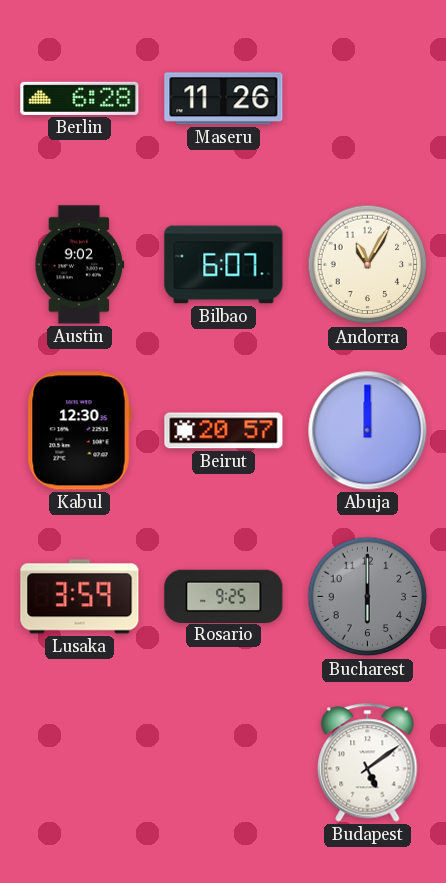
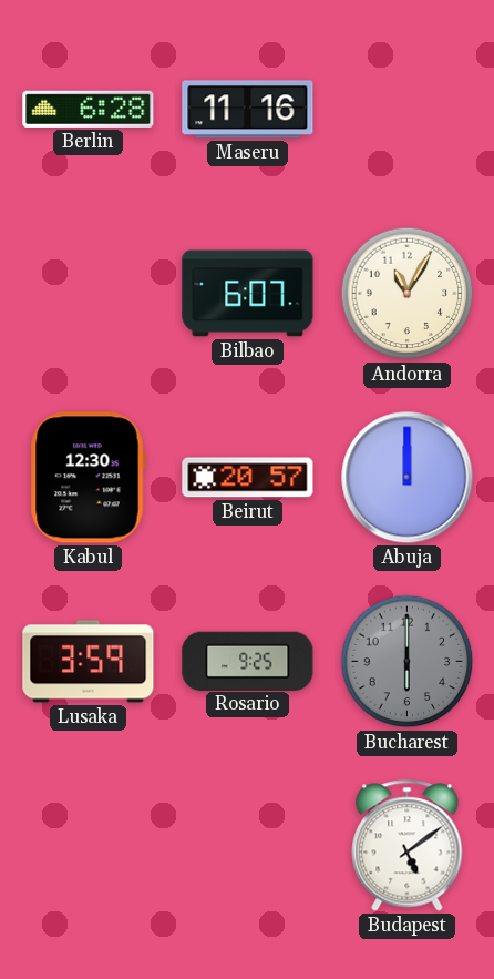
Maseru: 11:26 -> 11:16 (248, 110)
Austin: 9:02 -> none (80, 265)
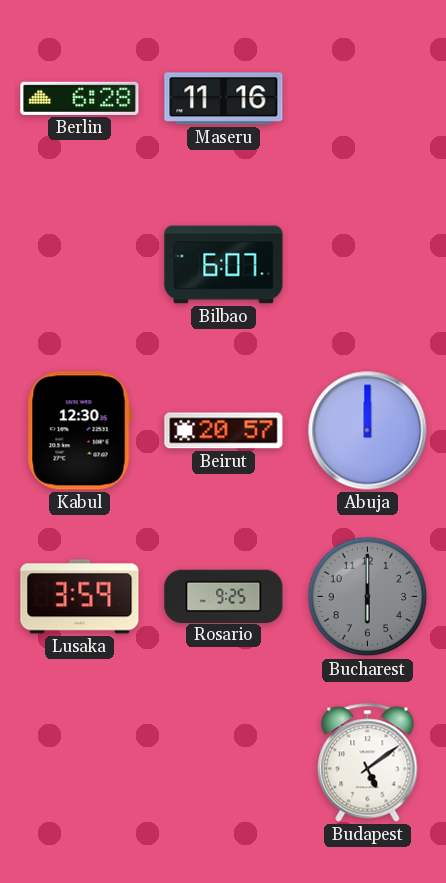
Andorra: 11:05 -> none (408, 294)
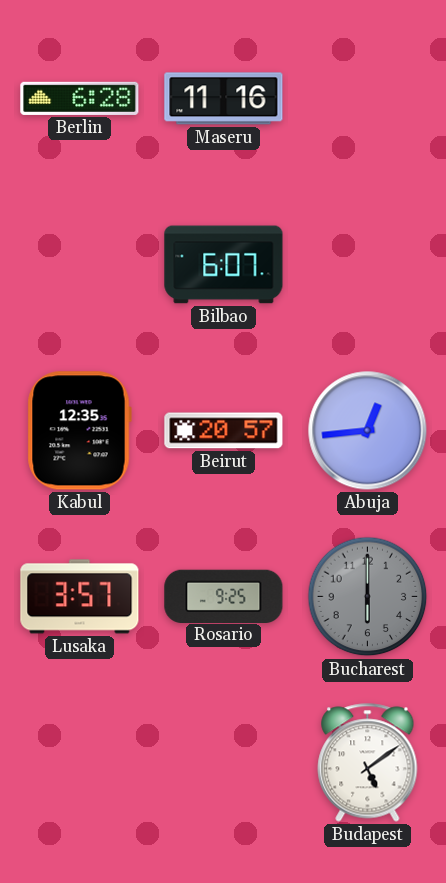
Kabul: 12:30 -> 12:35 (79, 431)
Abuja: 12:00 -> 12:44 (368, 431)
Lusaka: 3:59 -> 3:57 (80, 597)
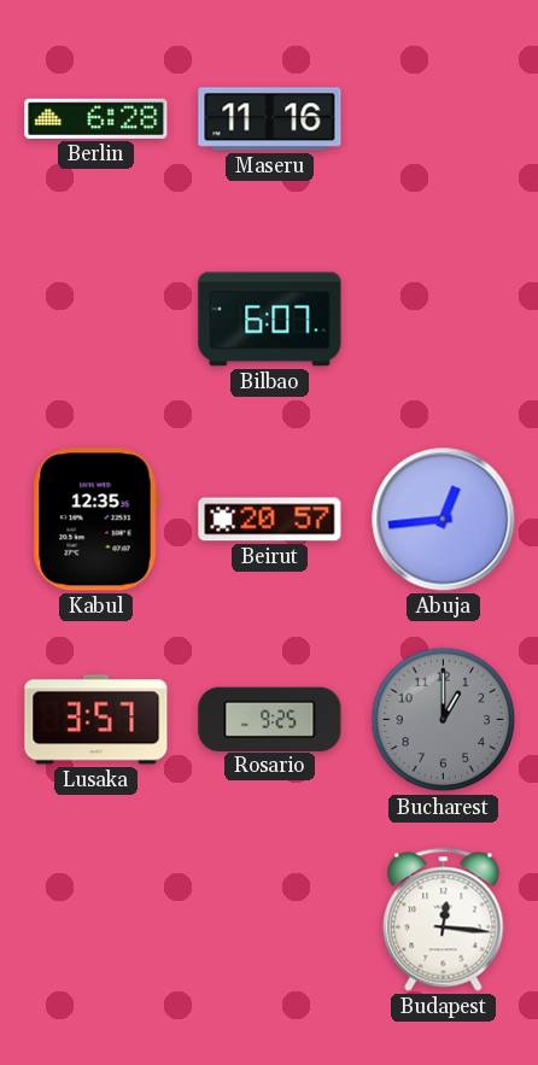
Bucharest: 6:00 -> 1:00 (444, 720)
Budapest: 5:09 -> 12:16 (444, 920)
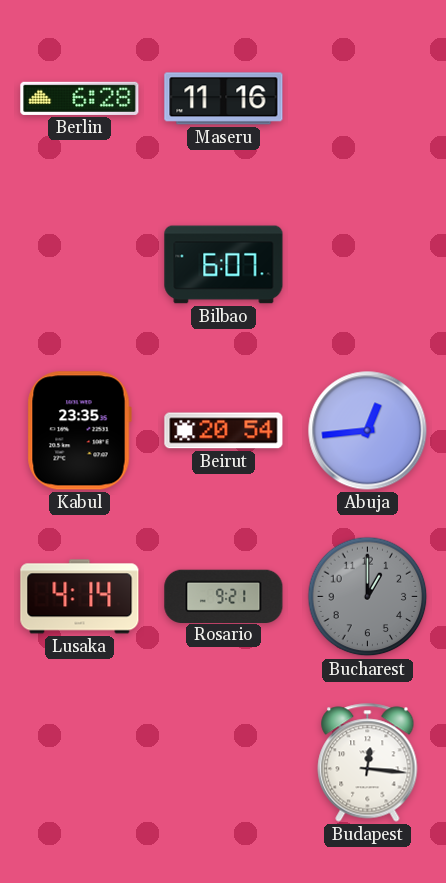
Kabul: 12:35 -> 23:35 (79, 431)
Beirut: 20:57 -> 20:54 (224, 431)
Lusaka: 3:57 -> 4:14 (80, 597)
Rosario: 9:25 -> 9:21 (224, 596)
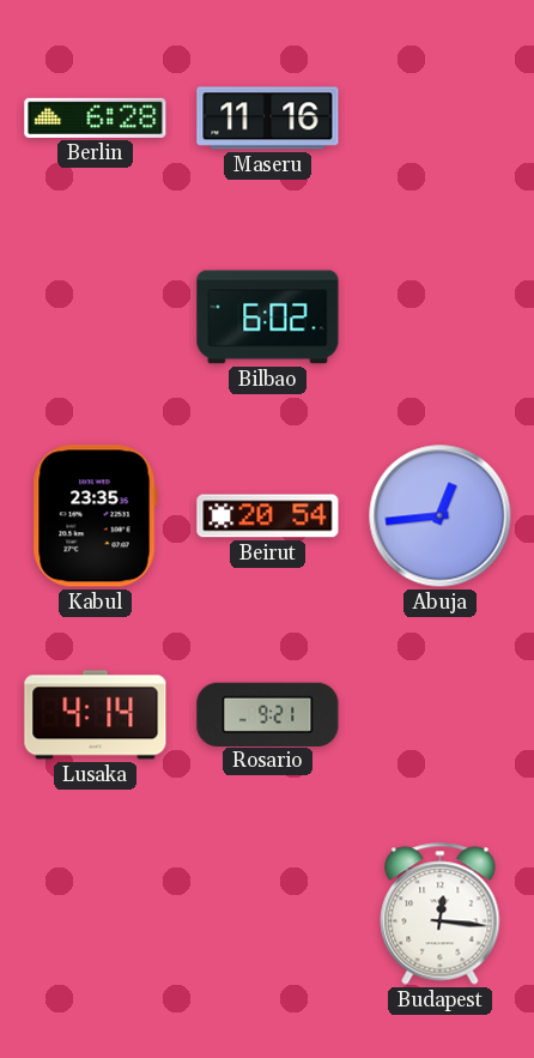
Bilbao: 6:07 -> 6:02 (268, 318)
Bucharest: 1:00 -> none (368, 597)
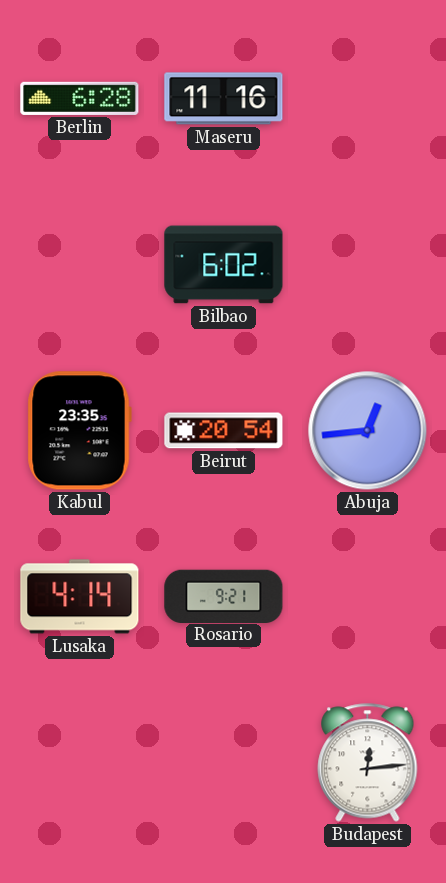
Budapest: 12:16 -> 12:14 (368, 763)
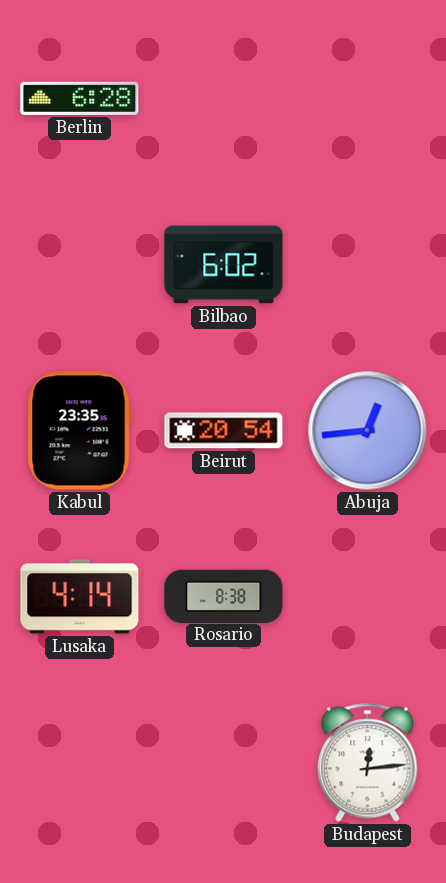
Maseru: 11:16 -> none (224, 99)
Rosario: 9:21 -> 8:38 (224, 596)
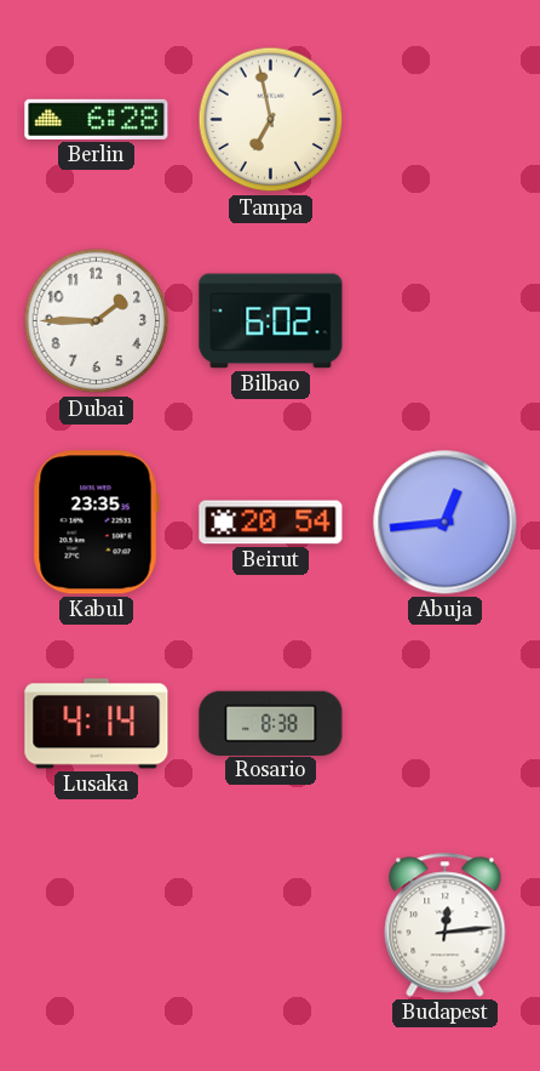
Tampa: none -> 6:58 (271, 120)
Dubai: none -> 1:45 (97, 321)
